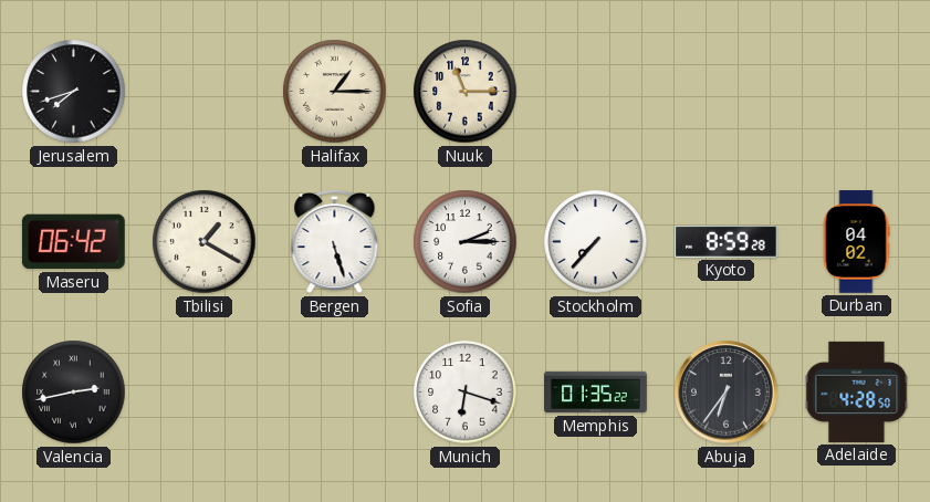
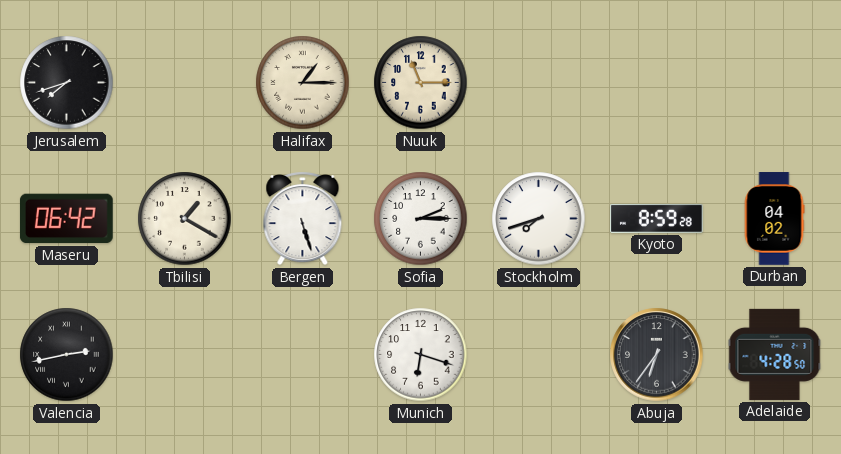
Stockholm: 7:37 -> 7:42 (539, 219)
Memphis: 01:35 -> none (596, 393)
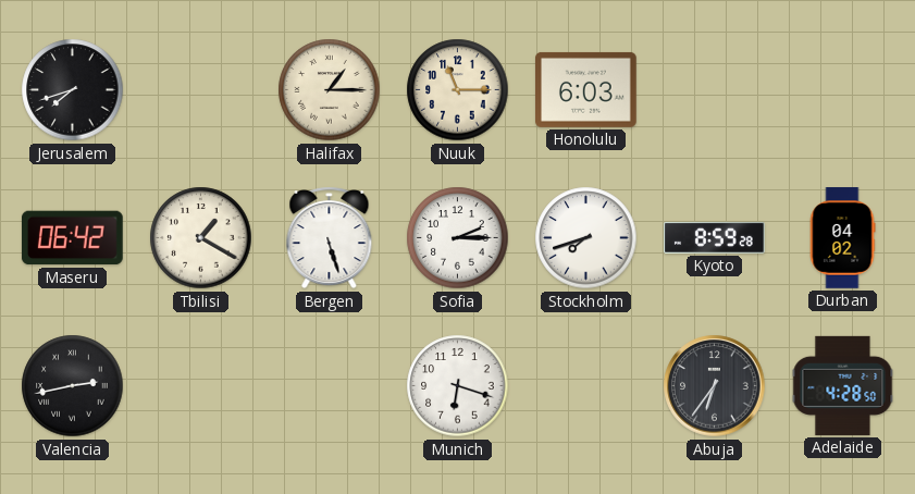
Honolulu: none -> 6:03 (586, 89)
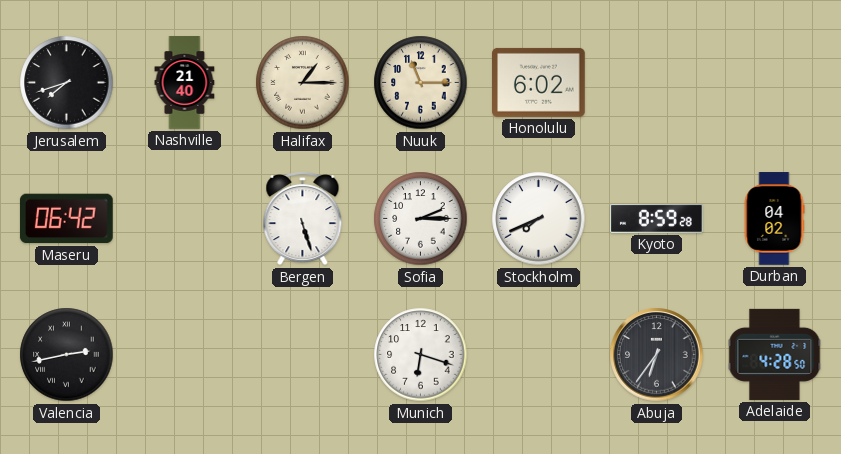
Nashville: none -> 21:40 (185, 83)
Honolulu: 6:03 -> 6:02 (539, 82)
Tbilisi: 1:20 -> none (201, 238)
Stockholm: 7:42 -> 7:41 (539, 219)
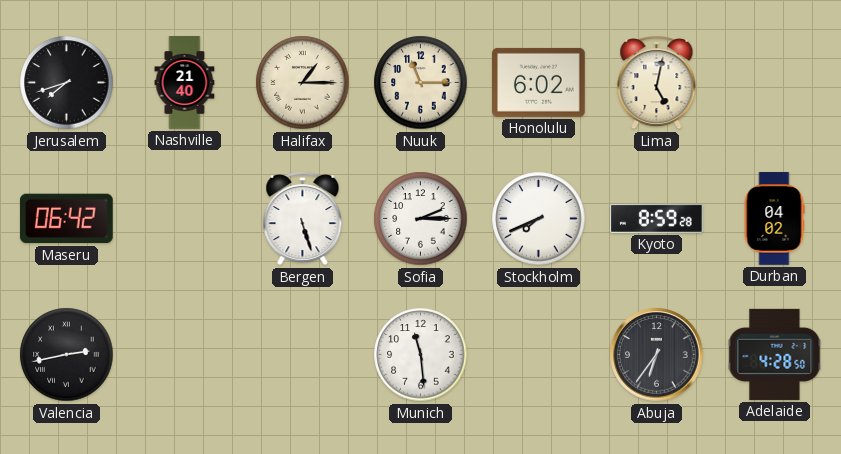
Lima: none -> 5:02 (657, 83)
Munich: 6:18 -> 11:29 (421, 355)
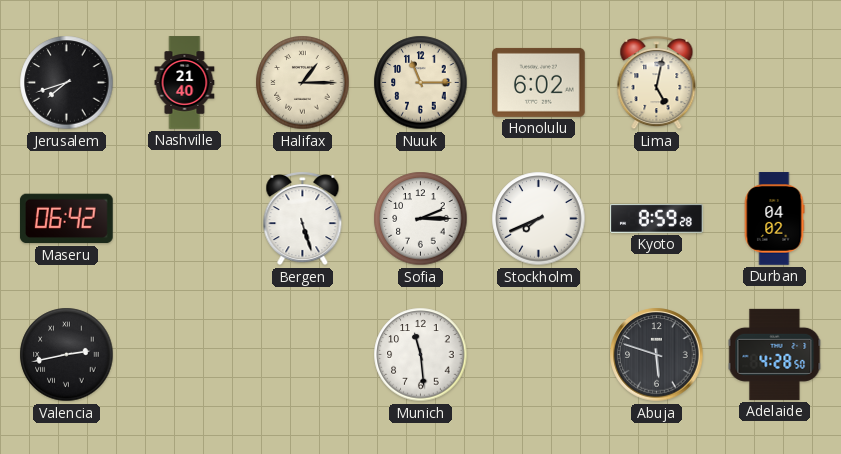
Abuja: 6:36 -> 5:48 (657, 355)
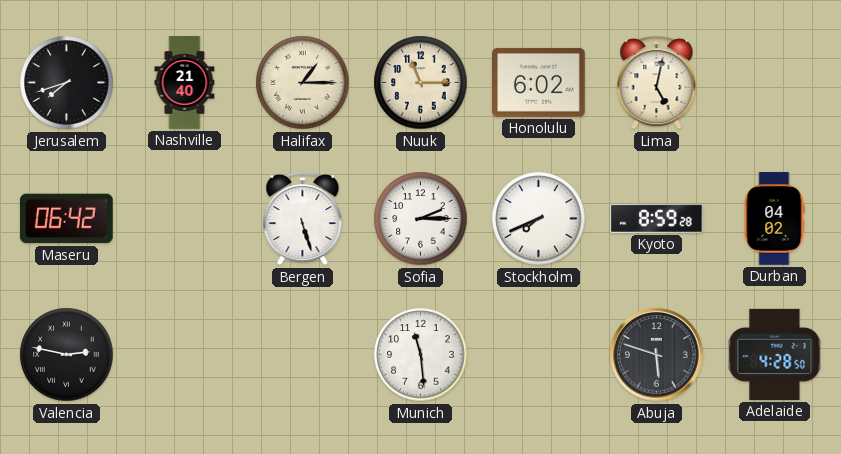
Valencia: 2:43 -> 2:47 (67, 355)
